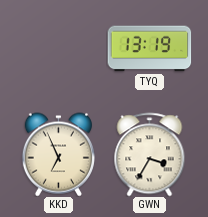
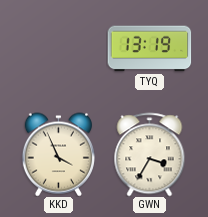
KKD: 6:56 -> 3:56 (58, 154)
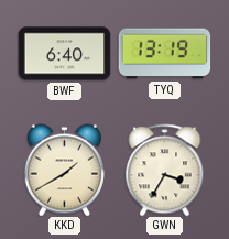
BWF: none -> 6:40 (64, 54)
KKD: 3:56 -> 1:40 (64, 170)
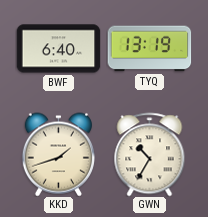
KKD: 1:40 -> 1:42 (58, 154)
GWN: 3:35 -> 10:35 (150, 154)
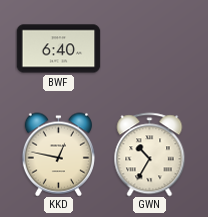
TYQ: 13:19 -> none (149, 49)
KKD: 1:42 -> 12:47 (58, 154)
